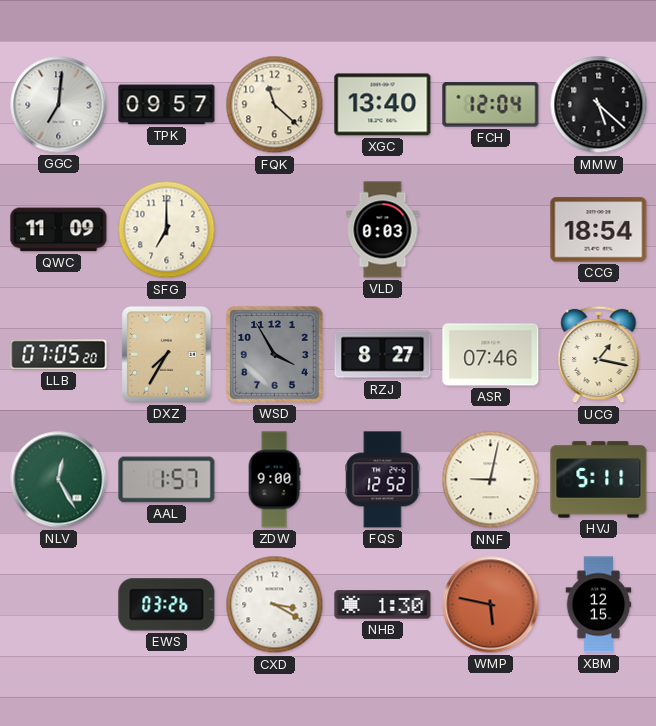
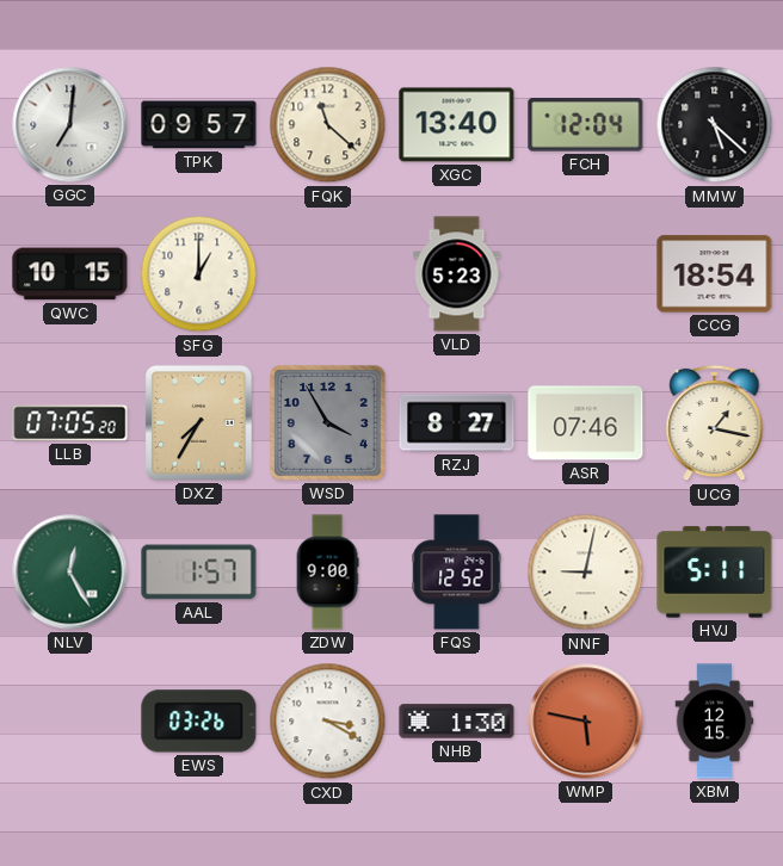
QWC: 11:09 -> 10:15 (70, 274)
SFG: 7:00 -> 1:00 (199, 274)
VLD: 0:03 -> 5:23 (457, 274)
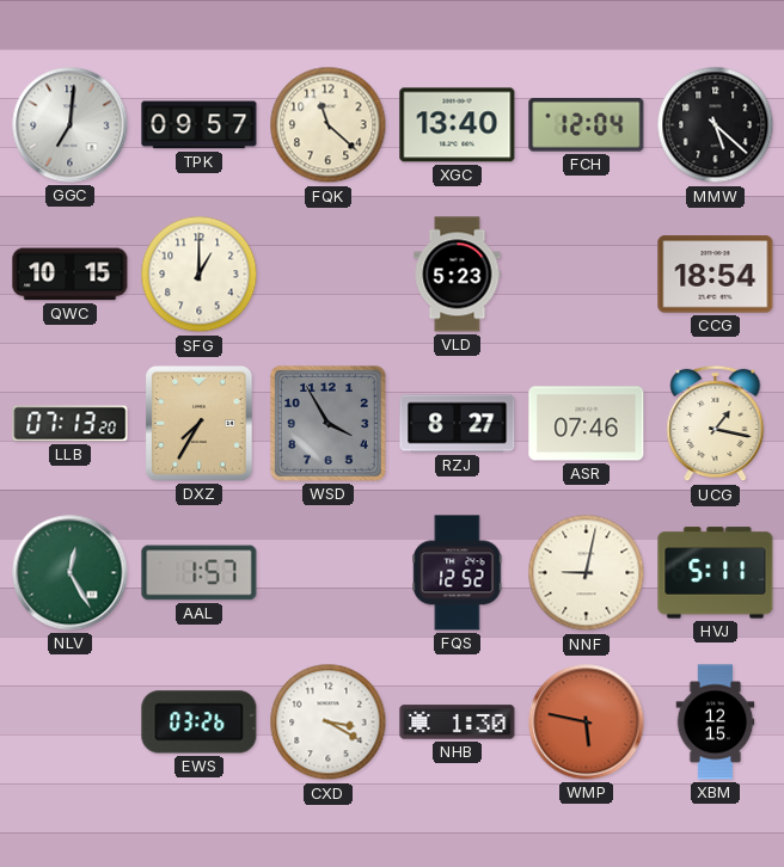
LLB: 07:05 -> 07:13 (71, 424)
ZDW: 9:00 -> none (327, 573)
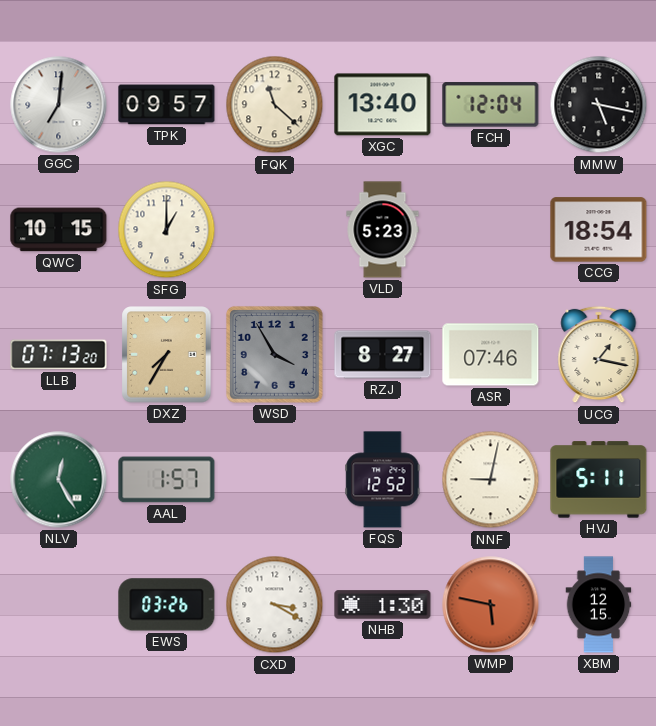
MMW: 5:22 -> 5:17 (599, 105)
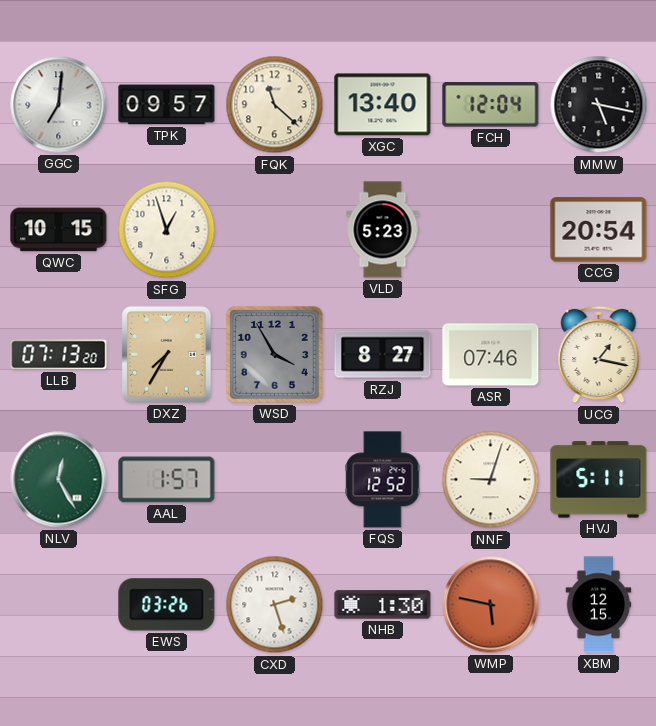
SFG: 1:00 -> 12:57 (167, 230)
CCG: 18:54 -> 20:54 (599, 230)
NNF: 9:02 -> 9:03 (491, 480)
CXD: 3:20 -> 2:27 (275, 605)
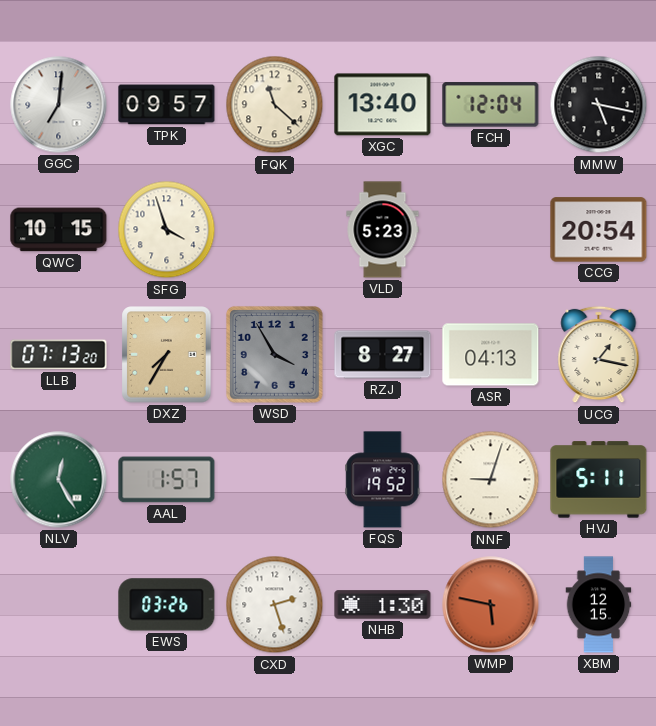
SFG: 12:57 -> 3:57 (167, 230)
ASR: 07:46 -> 04:13 (491, 355)
FQS: 12:52 -> 19:52 (383, 480)
